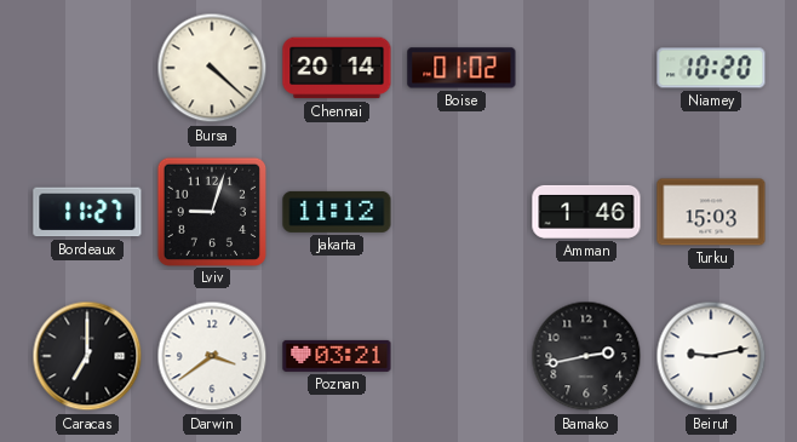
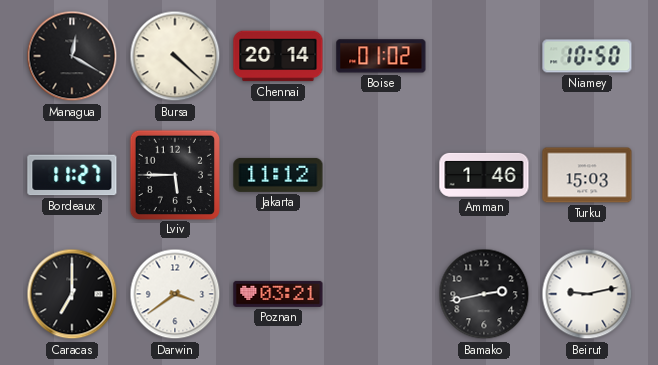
Managua: none -> 12:20 (72, 56)
Niamey: 10:20 -> 10:50 (587, 56)
Lviv: 9:03 -> 5:45 (174, 174)
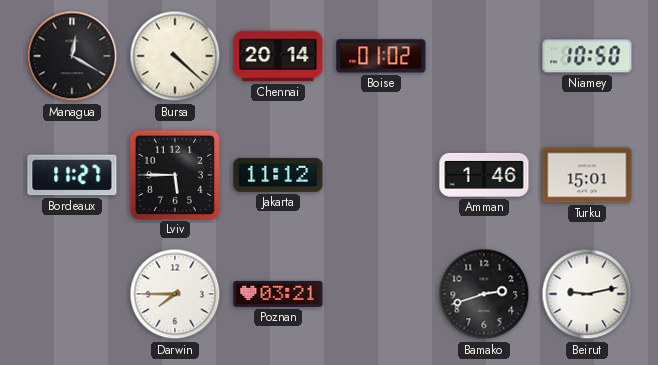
Turku: 15:03 -> 15:01 (587, 175)
Caracas: 7:00 -> none (72, 294)
Darwin: 3:39 -> 7:45 (175, 294)
Bamako: 2:43 -> 2:42 (484, 294)
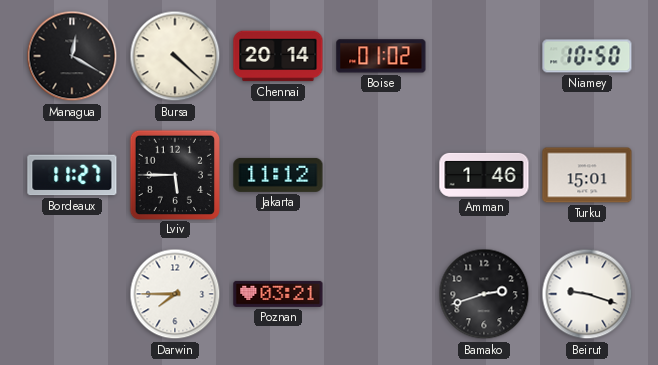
Beirut: 9:13 -> 9:18 (587, 294)
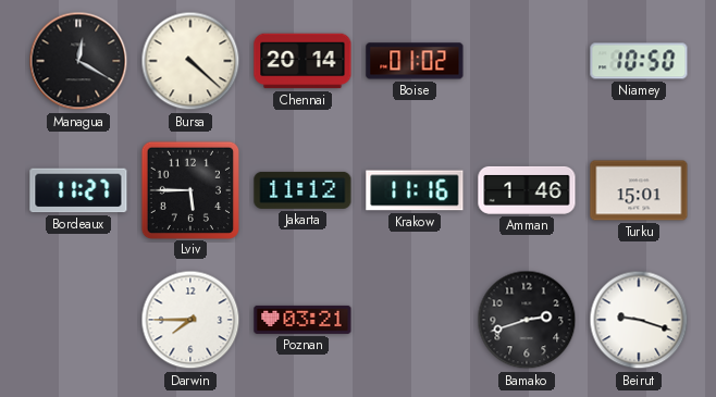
Krakow: none -> 11:16 (415, 190)
